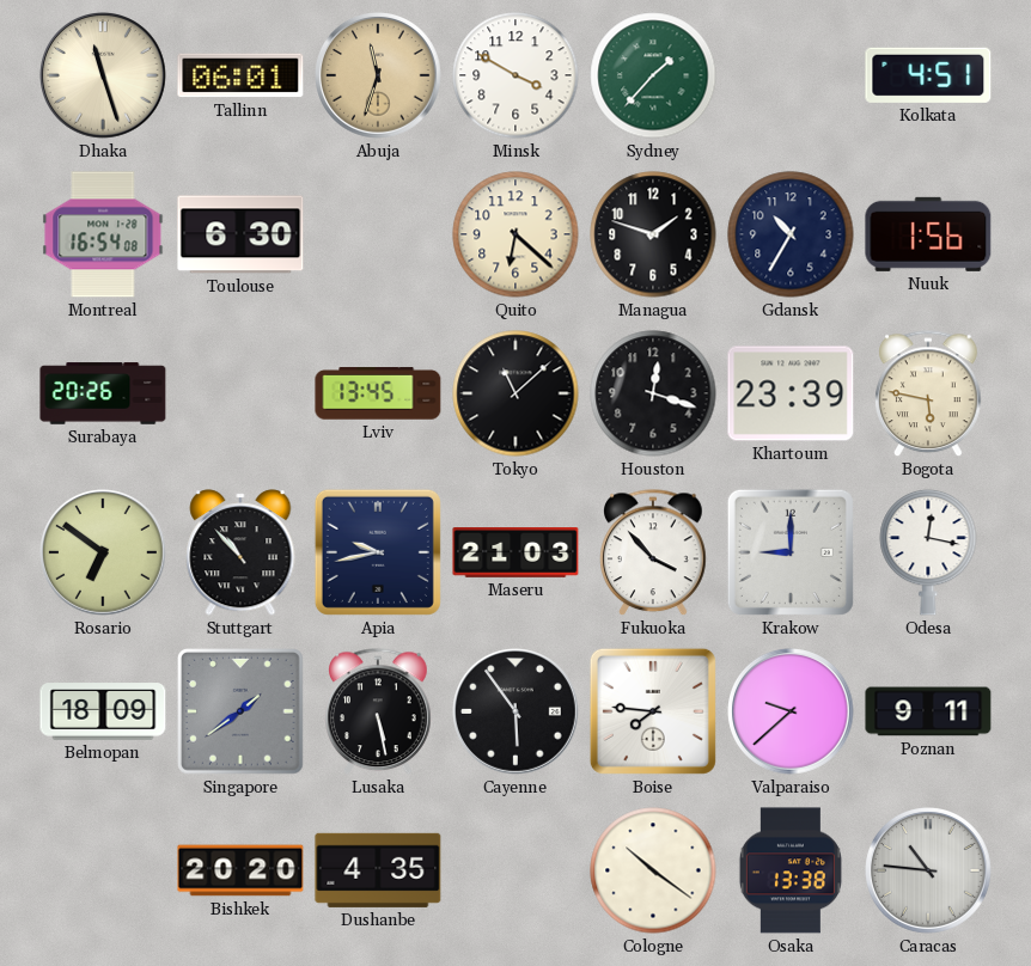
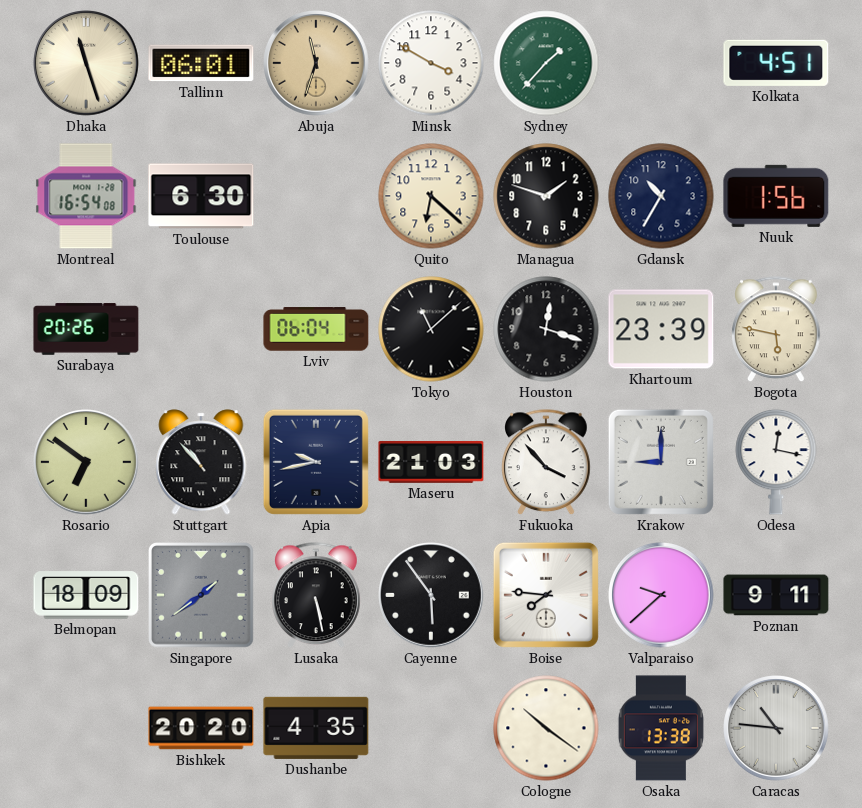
Lviv: 13:45 -> 06:04 (316, 329)
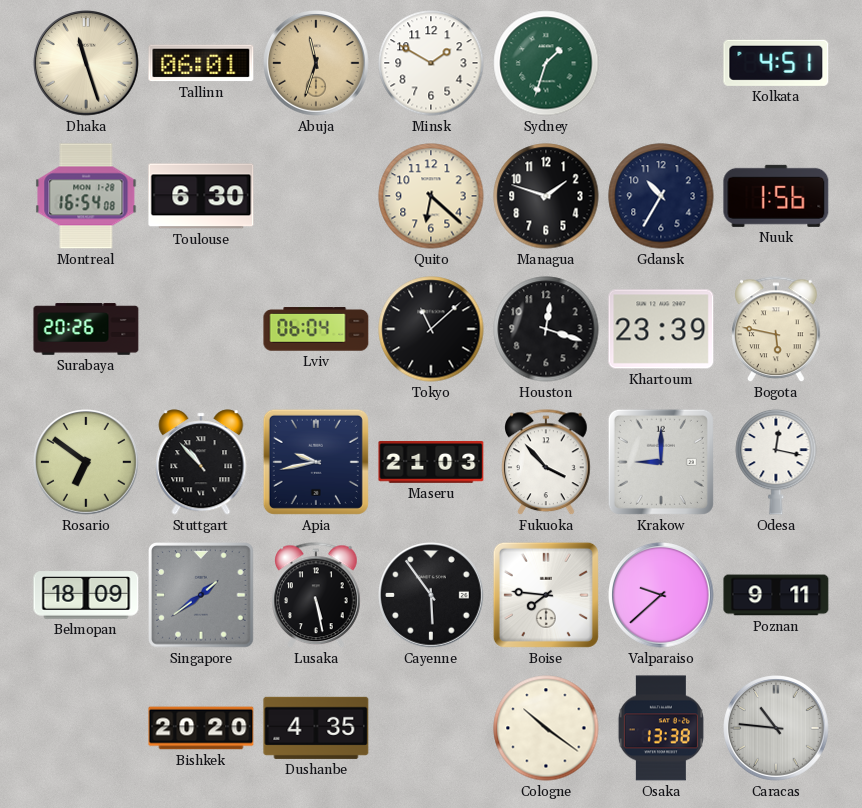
Minsk: 3:50 -> 1:50 (431, 63)
Sydney: 1:37 -> 1:33 (546, 63)
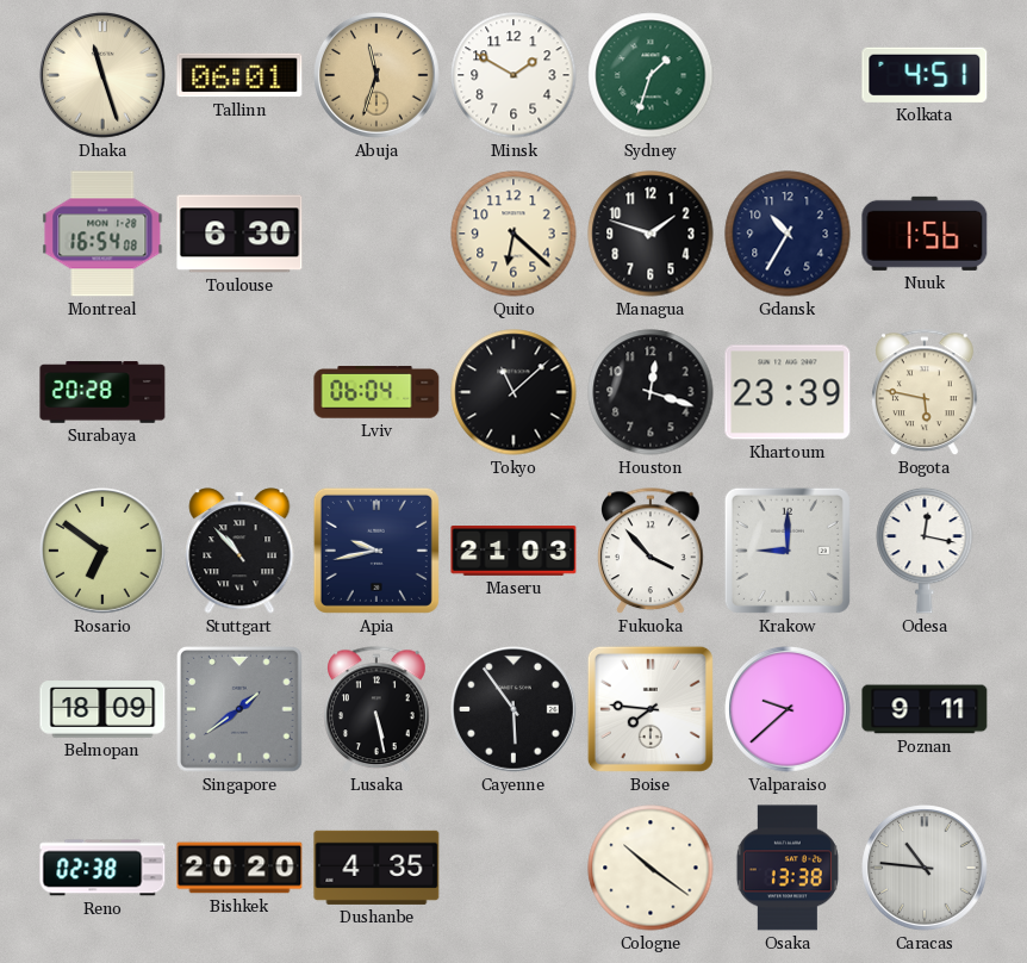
Surabaya: 20:26 -> 20:28 (102, 392)
Reno: none -> 02:38 (102, 868)
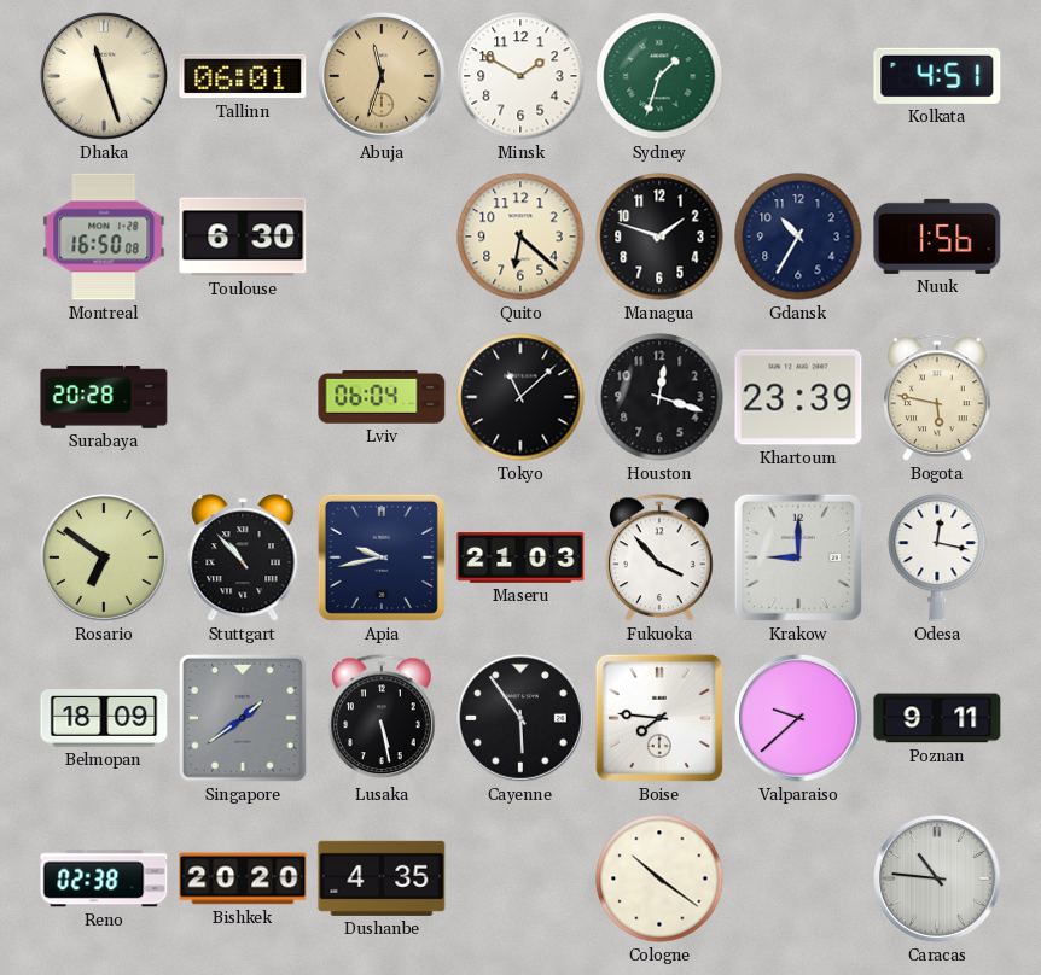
Montreal: 16:54 -> 16:50 (104, 237)
Osaka: 13:38 -> none (788, 868)
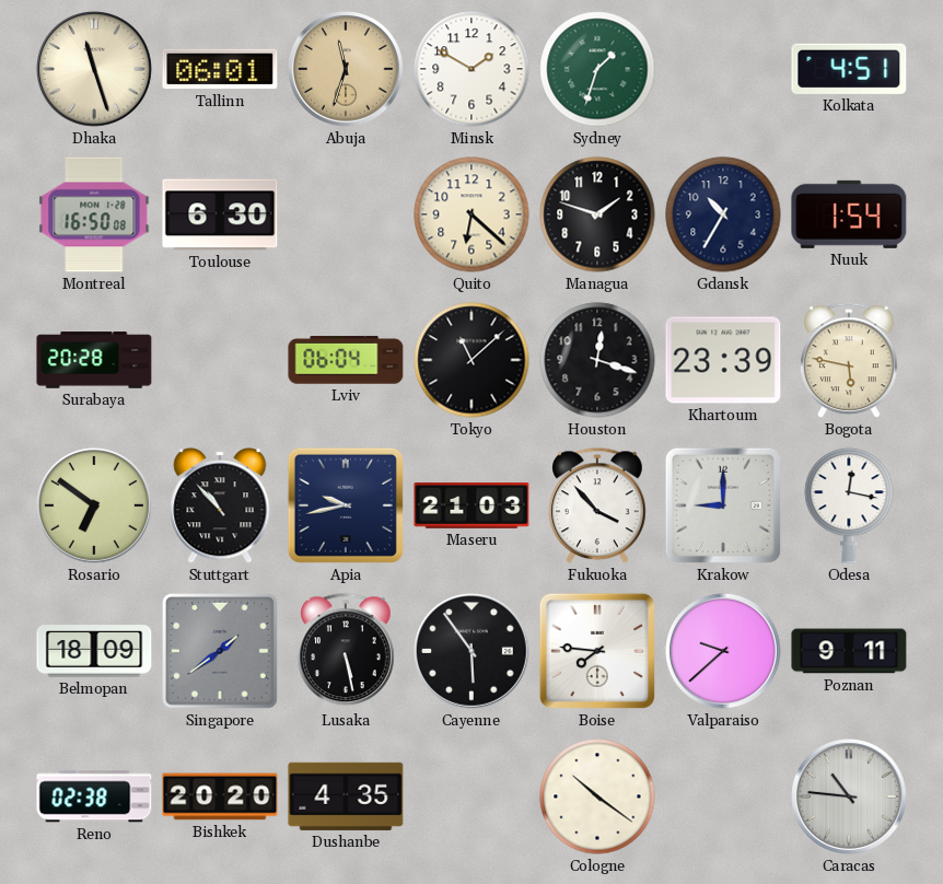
Nuuk: 1:56 -> 1:54 (849, 214)
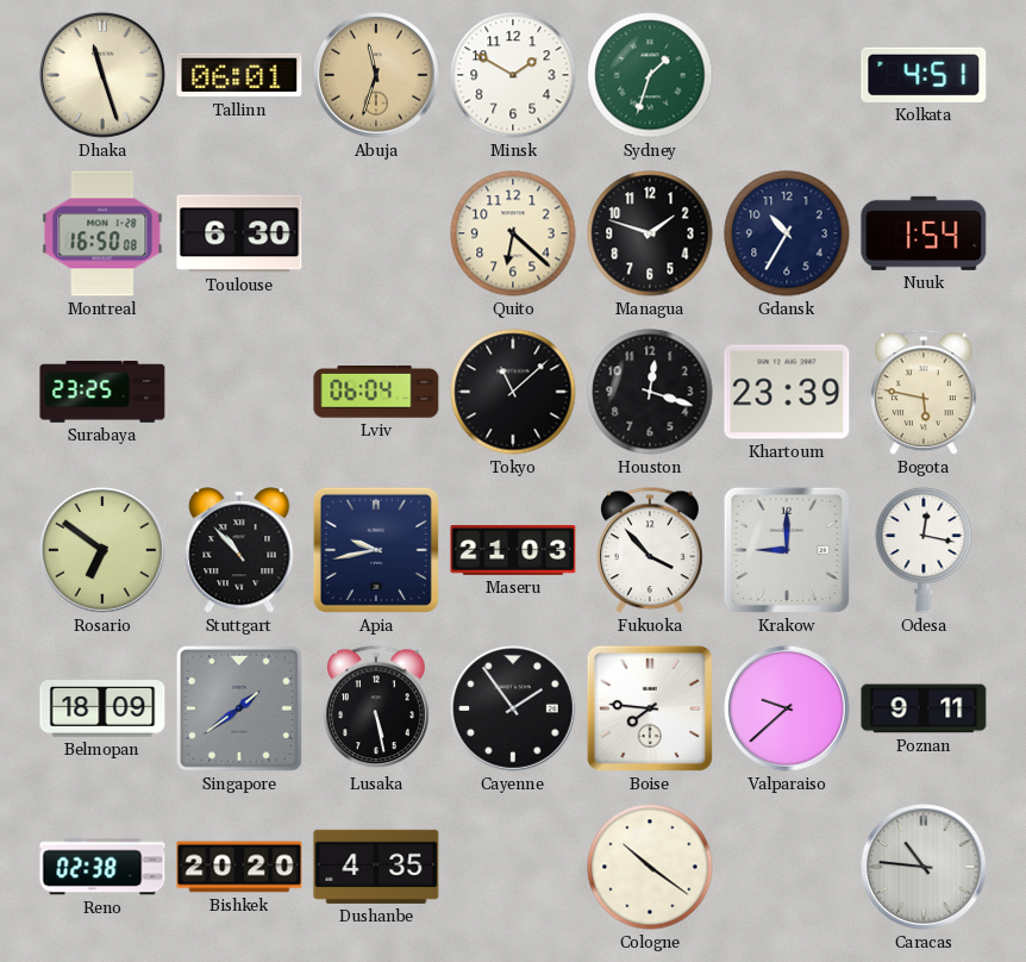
Surabaya: 20:28 -> 23:25 (102, 392)
Cayenne: 5:54 -> 1:54 (514, 710)
